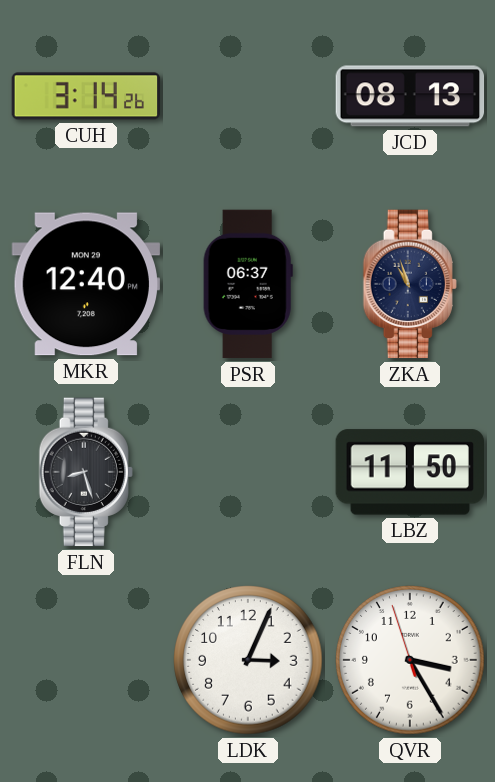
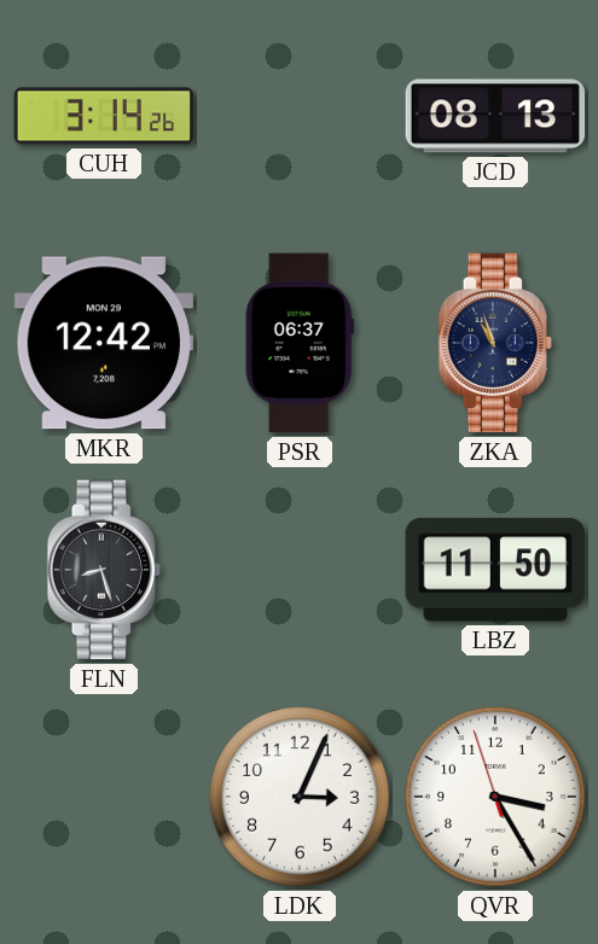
MKR: 12:40 -> 12:42 (103, 343)
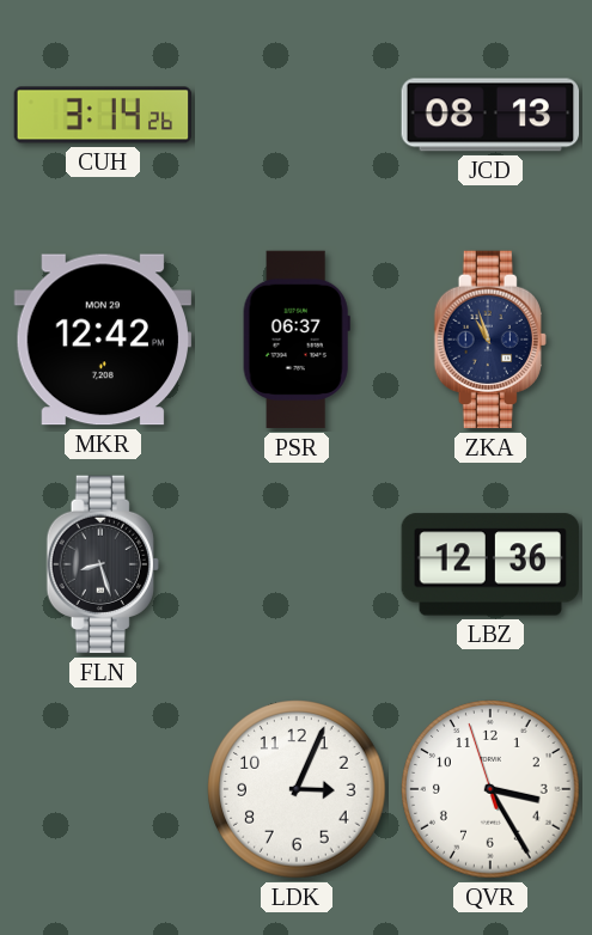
LBZ: 11:50 -> 12:36 (490, 564)
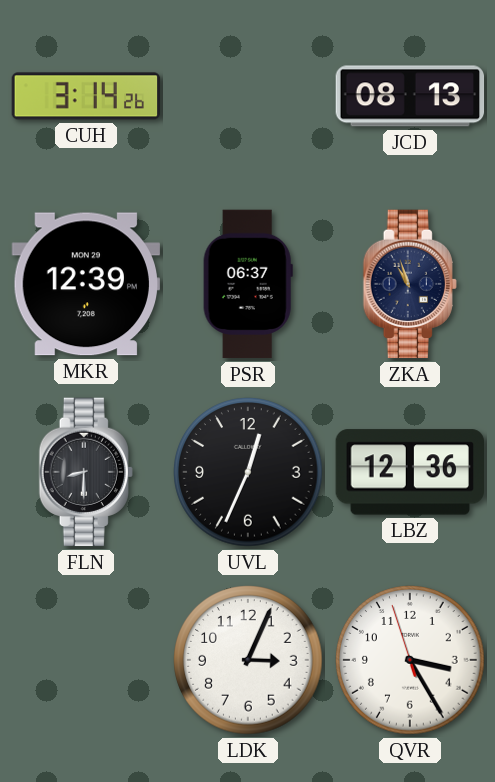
MKR: 12:42 -> 12:39 (85, 284)
FLN: 8:27 -> 8:30 (86, 472)
UVL: none -> 12:34 (248, 472)
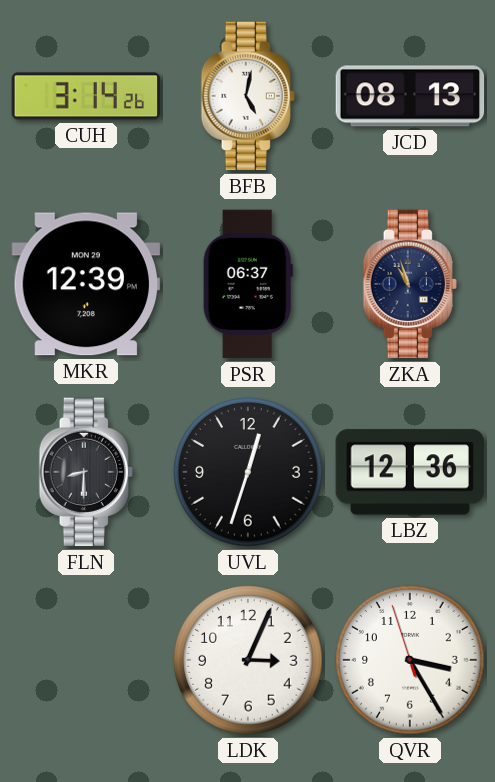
BFB: none -> 5:02 (248, 96)
UVL: 12:34 -> 12:33 (248, 472)
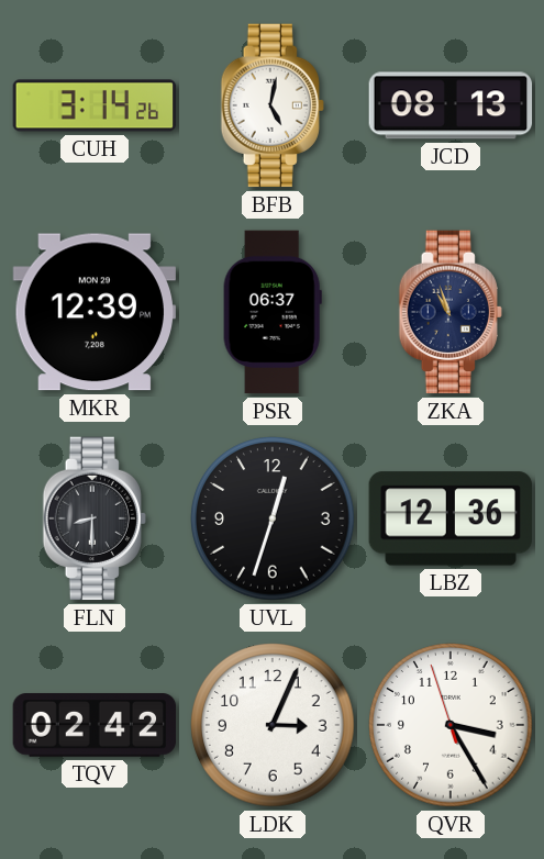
TQV: none -> 02:42 (95, 726)
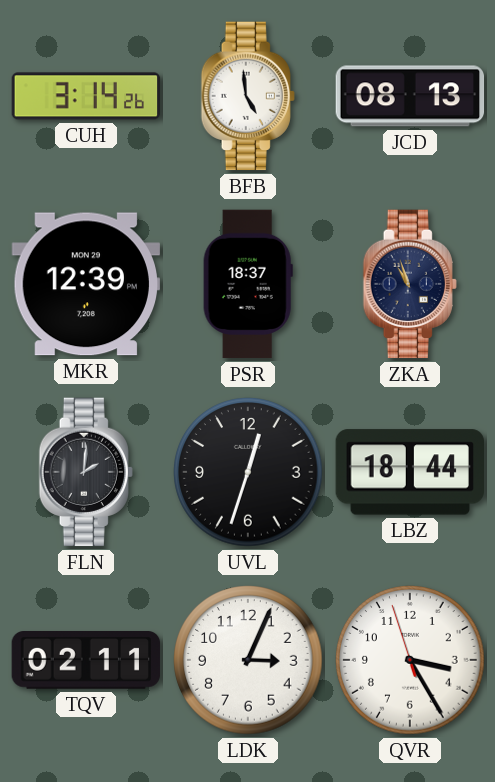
BFB: 5:02 -> 4:59 (248, 96)
PSR: 06:37 -> 18:37 (248, 284)
FLN: 8:30 -> 2:01 (86, 472)
LBZ: 12:36 -> 18:44 (410, 472)
TQV: 02:42 -> 02:11 (86, 661)
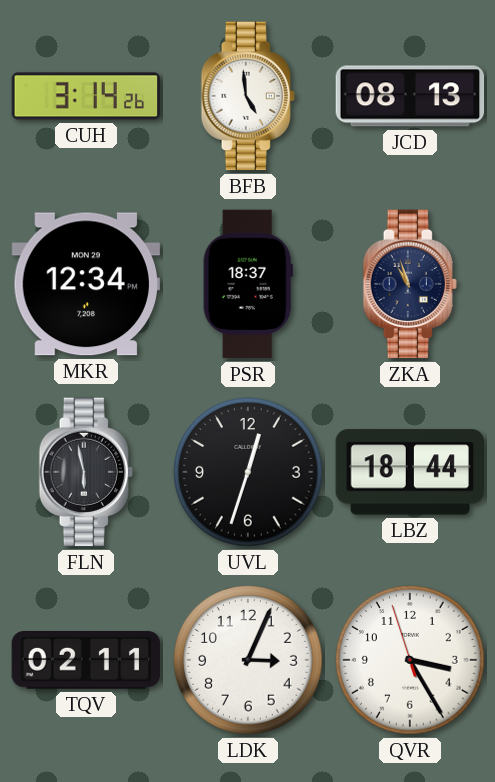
MKR: 12:39 -> 12:34 (85, 284)
FLN: 2:01 -> 5:58 (86, 472)
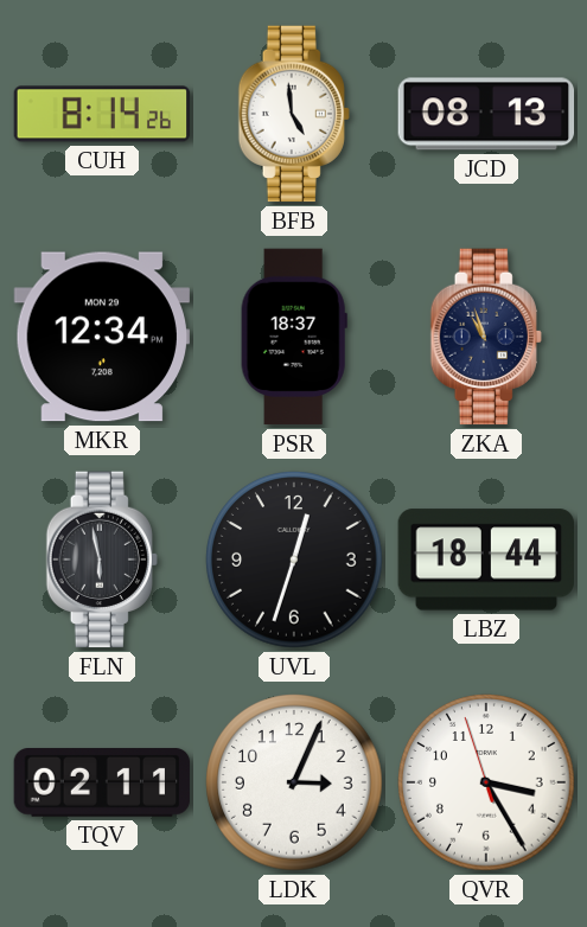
CUH: 3:14 -> 8:14 (102, 114)
